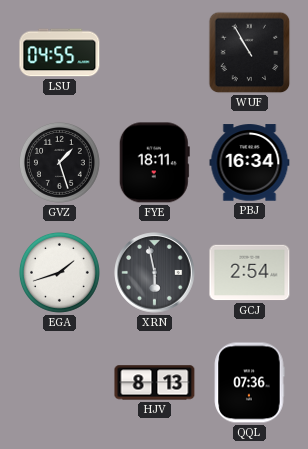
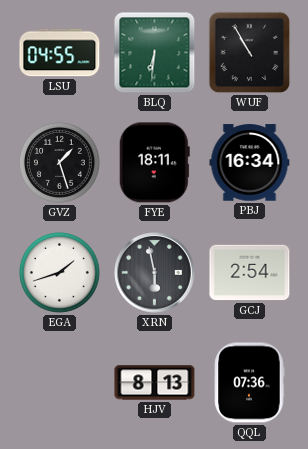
BLQ: none -> 6:31 (155, 53)
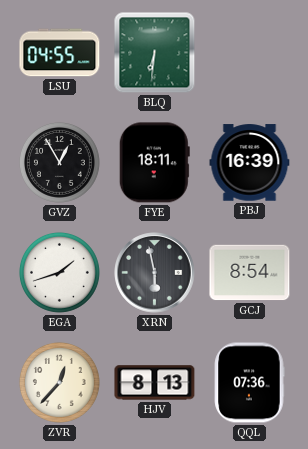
WUF: 10:55 -> none (250, 53)
GVZ: 1:27 -> 12:55 (59, 162)
PBJ: 16:34 -> 16:39 (250, 163)
GCJ: 2:54 -> 8:54 (250, 273)
ZVR: none -> 12:37 (59, 382)
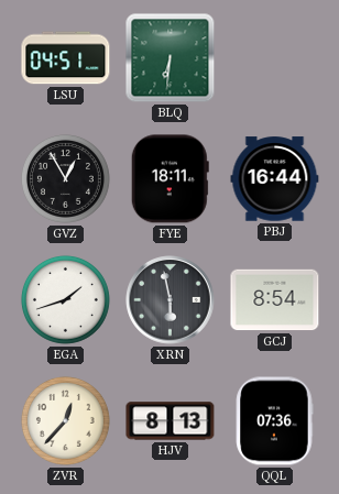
LSU: 04:55 -> 04:51 (66, 58)
PBJ: 16:39 -> 16:44 (275, 179)
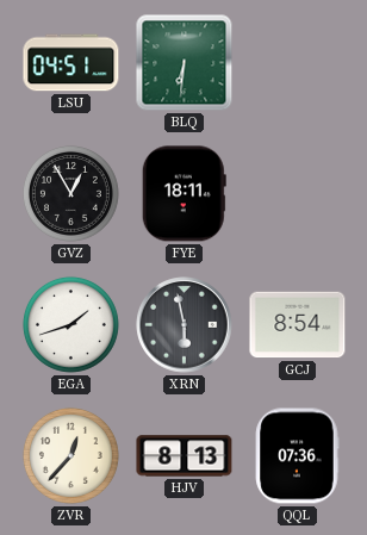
PBJ: 16:44 -> none (275, 179)
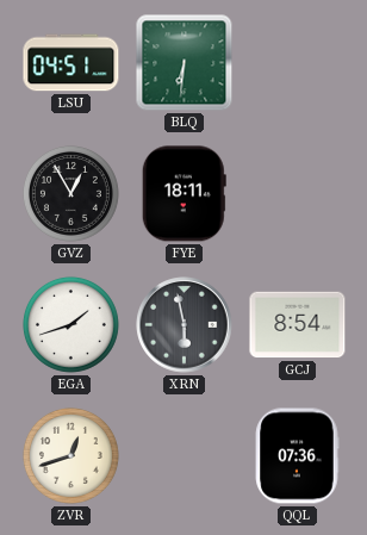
ZVR: 12:37 -> 12:42 (70, 455)
HJV: 8:13 -> none (185, 456)
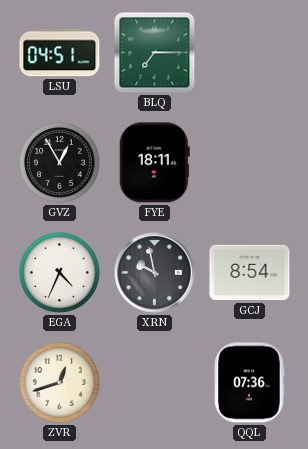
BLQ: 6:31 -> 7:15 (155, 53)
EGA: 1:42 -> 4:34 (59, 272)
XRN: 5:58 -> 9:58 (155, 273)
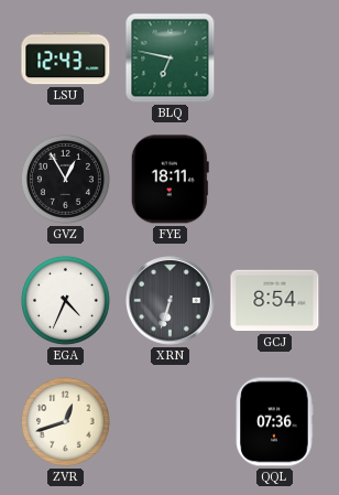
LSU: 04:51 -> 12:43 (66, 58)
BLQ: 7:15 -> 6:47 (171, 58)
XRN: 9:58 -> 6:33 (171, 301)
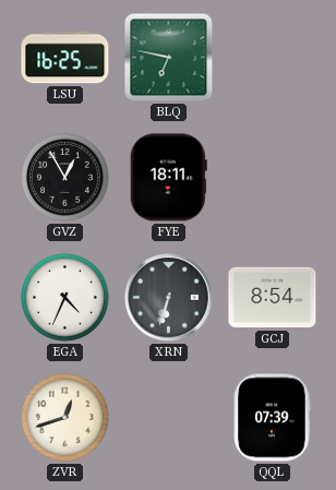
LSU: 12:43 -> 16:25 (65, 58)
QQL: 07:36 -> 07:39 (272, 418)
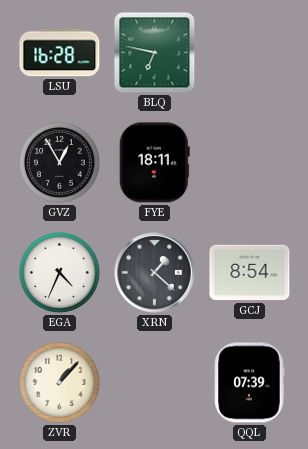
LSU: 16:25 -> 16:28 (60, 53)
XRN: 6:33 -> 1:22 (155, 273)
ZVR: 12:42 -> 1:07 (59, 382)
